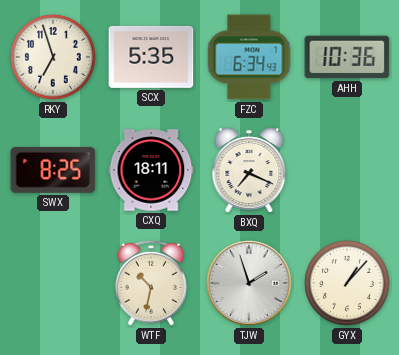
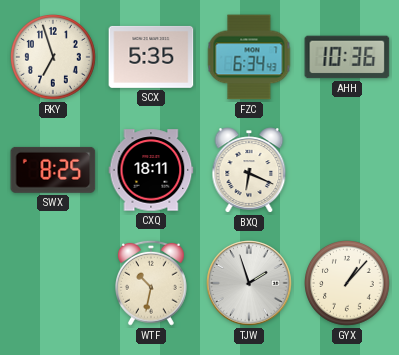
BXQ: 7:19 -> 6:19 (249, 170)
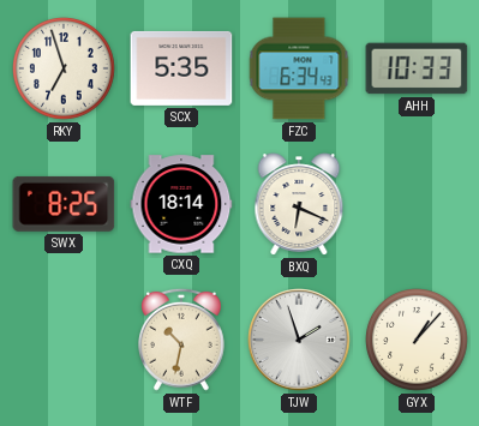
AHH: 10:36 -> 10:33 (417, 68)
CXQ: 18:11 -> 18:14 (181, 204)
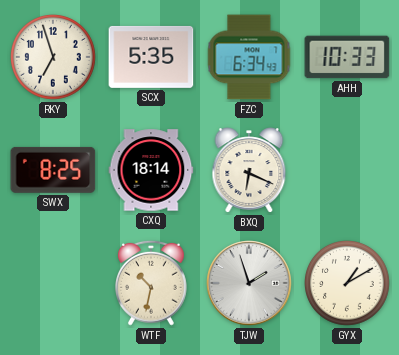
GYX: 1:07 -> 1:10 (348, 284)
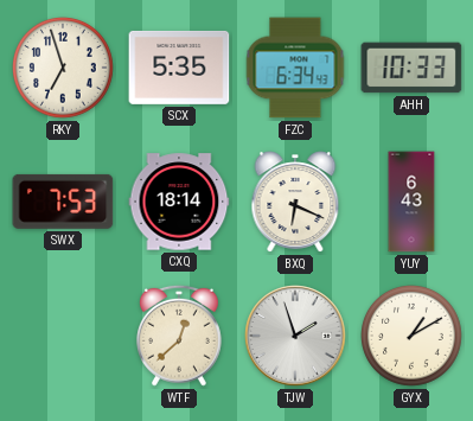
SWX: 8:25 -> 7:53 (63, 202)
YUY: none -> 6:43 (411, 202)
WTF: 10:32 -> 12:38 (180, 336)
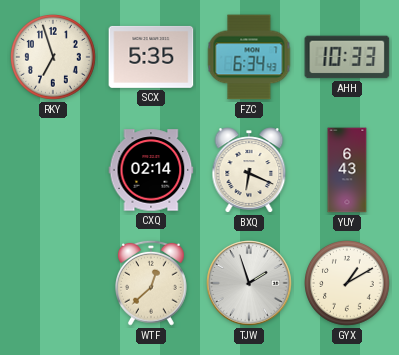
SWX: 7:53 -> none (63, 202)
CXQ: 18:14 -> 02:14 (151, 170)
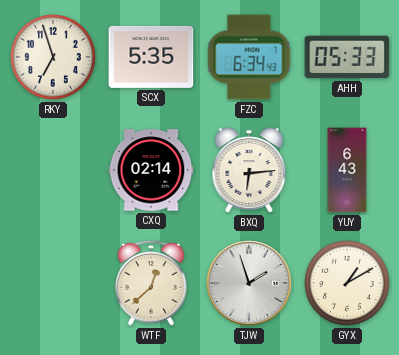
AHH: 10:33 -> 05:33 (347, 57)
BXQ: 6:19 -> 6:14 (249, 170)
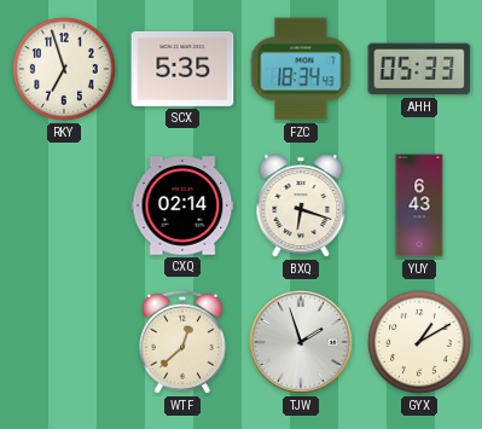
FZC: 6:34 -> 18:34 (301, 69)
BXQ: 6:14 -> 6:18 (301, 205)
